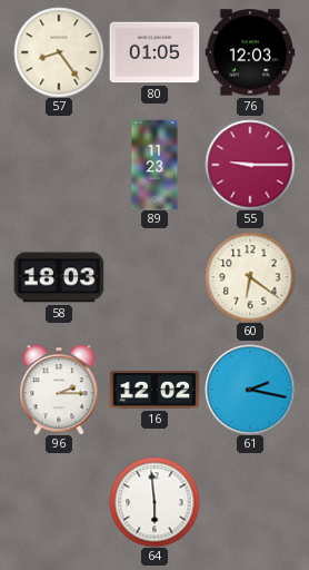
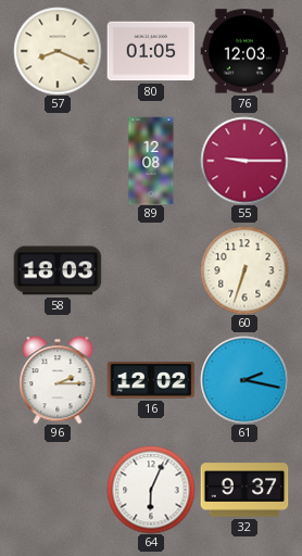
57: 8:24 -> 8:19 (58, 51)
89: 11:23 -> 12:08 (151, 161)
60: 6:21 -> 6:33 (244, 270)
64: 5:59 -> 6:04 (151, 490)
32: none -> 9:37 (244, 490)
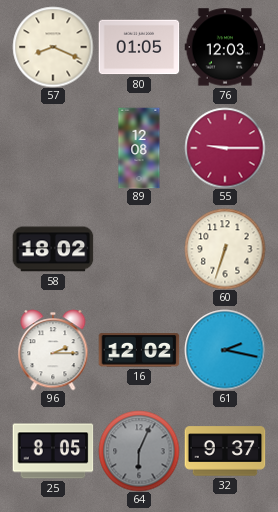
58: 18:03 -> 18:02 (53, 249)
25: none -> 8:05 (53, 451)
64 dial: white -> grey (139, 451)
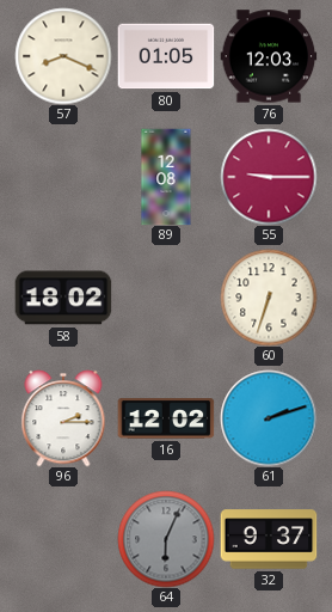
61: 2:17 -> 2:12 (269, 418)
25: 8:05 -> none (53, 451)
